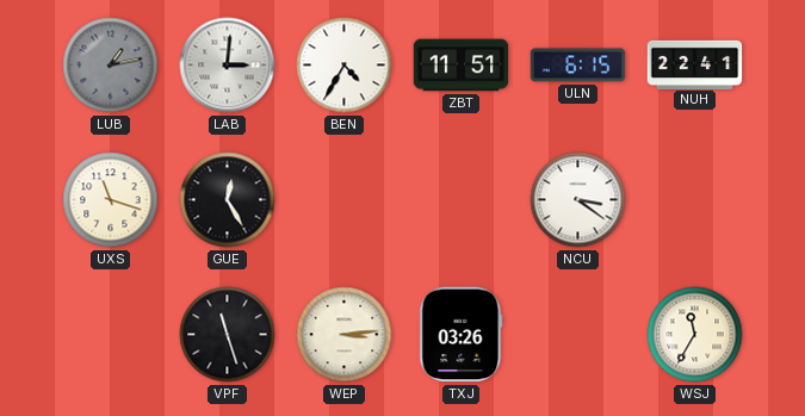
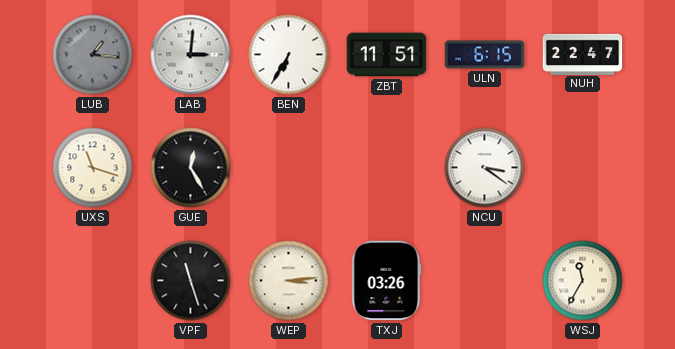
LUB: 1:13 -> 1:16 (93, 55)
BEN: 4:35 -> 6:35 (289, 55)
NUH: 22:41 -> 22:47 (583, 54)
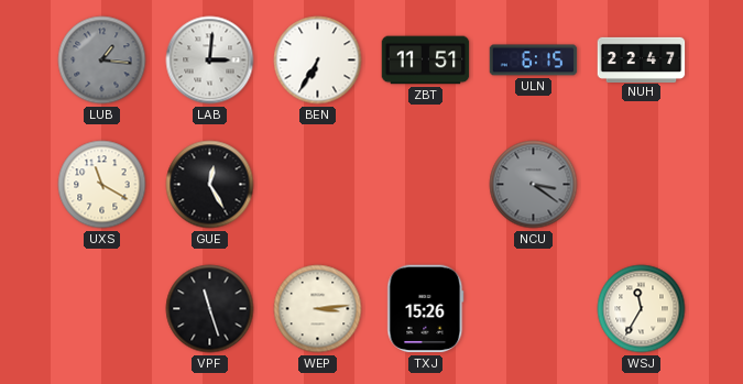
UXS: 11:18 -> 11:20 (102, 185)
NCU dial: white -> grey (534, 185)
TXJ: 03:26 -> 15:26 (426, 309)
